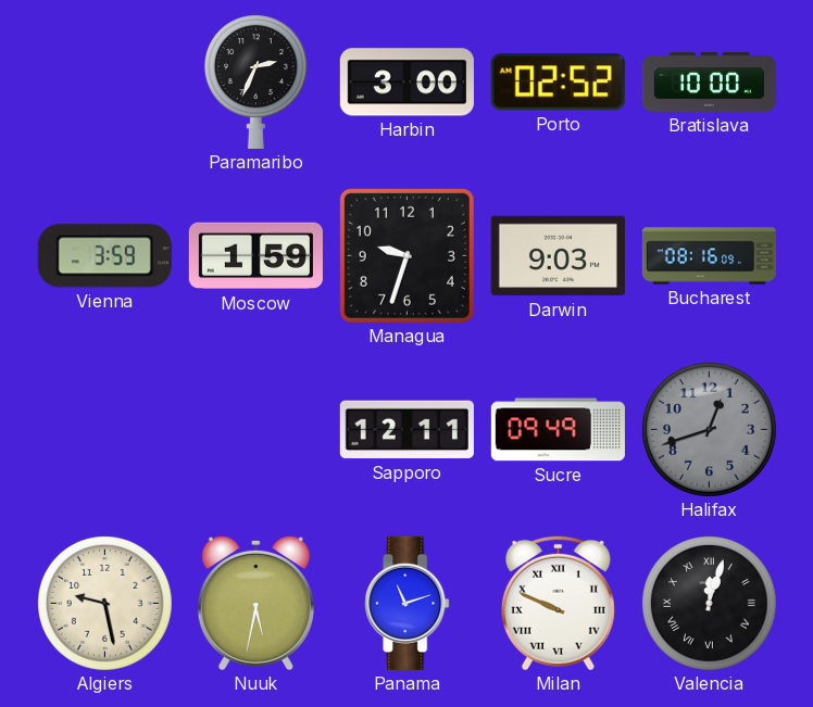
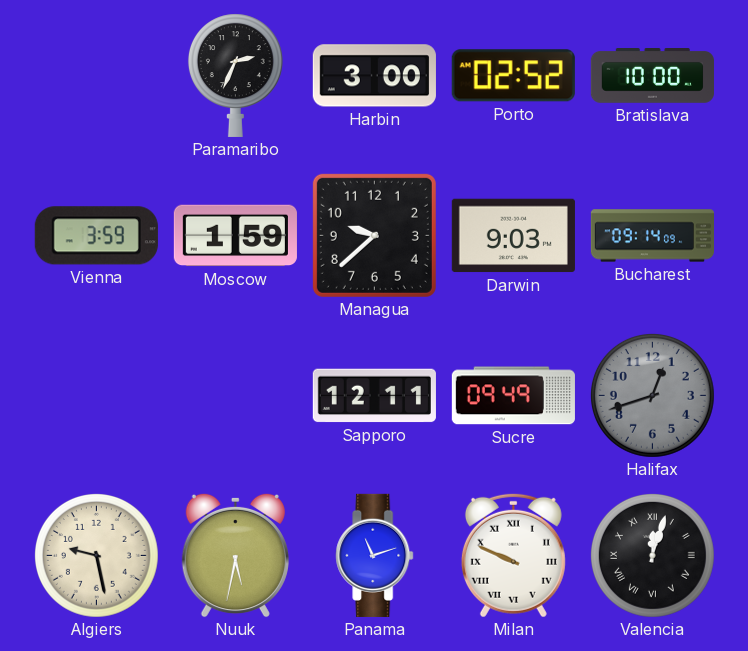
Managua: 9:33 -> 9:38 (374, 235)
Bucharest: 08:16 -> 09:14 (652, 236)
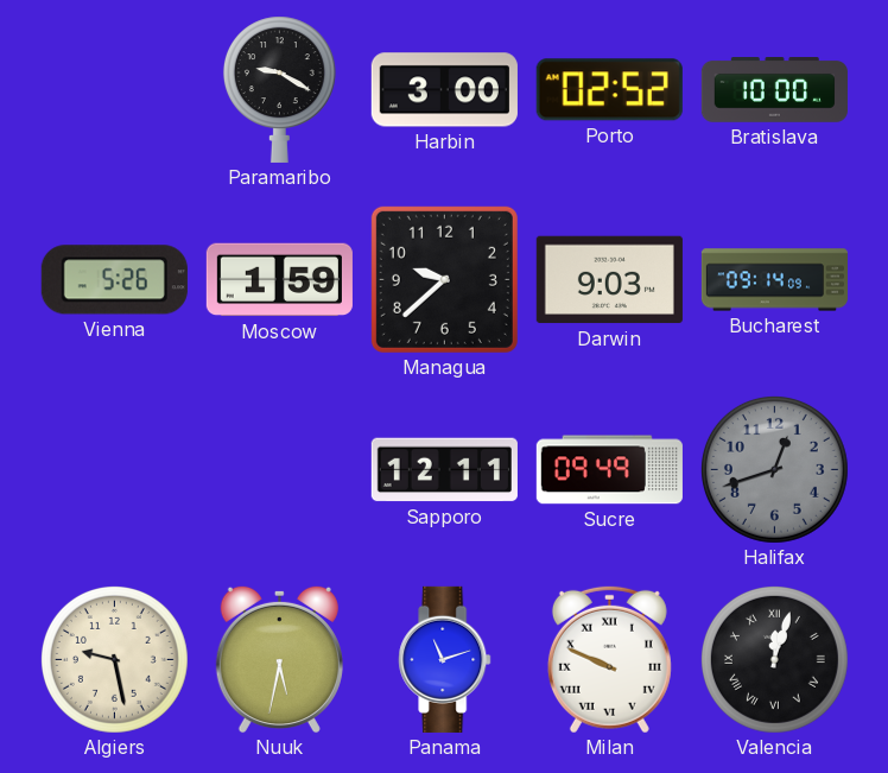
Paramaribo: 2:34 -> 9:20 (279, 89)
Vienna: 3:59 -> 5:26 (114, 280)
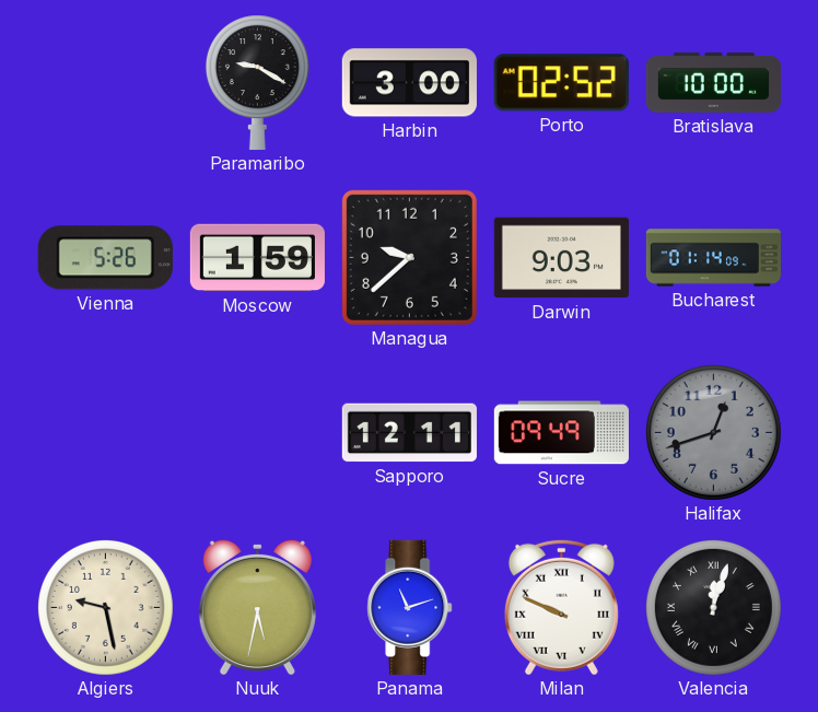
Bucharest: 09:14 -> 01:14 (713, 258)
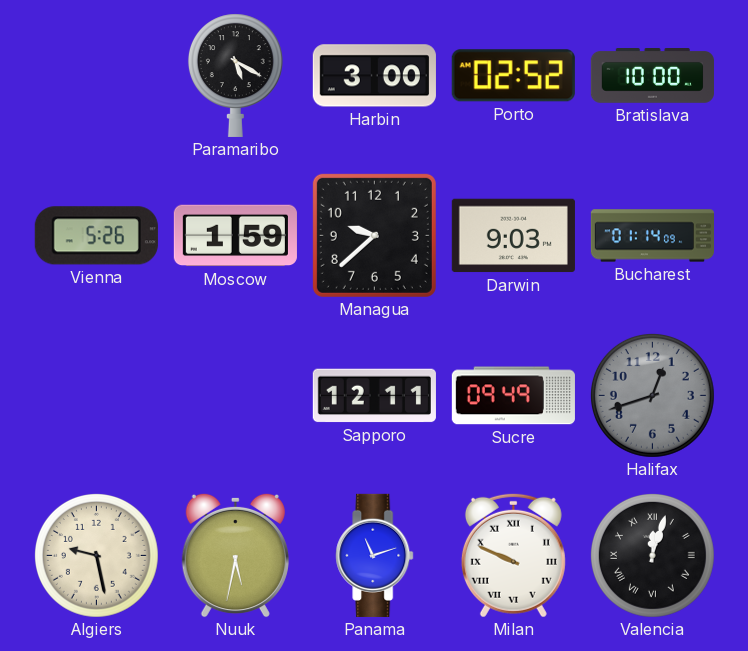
Paramaribo: 9:20 -> 5:20 (235, 75)
